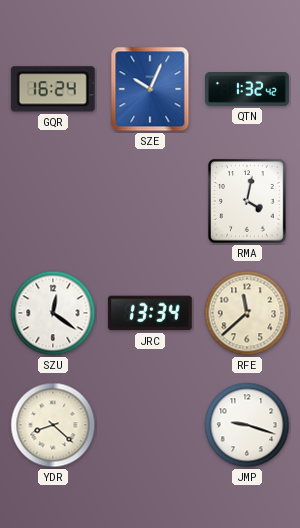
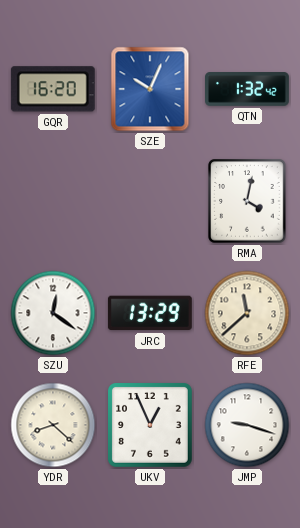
GQR: 16:24 -> 16:20 (53, 89)
JRC: 13:34 -> 13:29 (150, 313)
UKV: none -> 12:56 (150, 425)
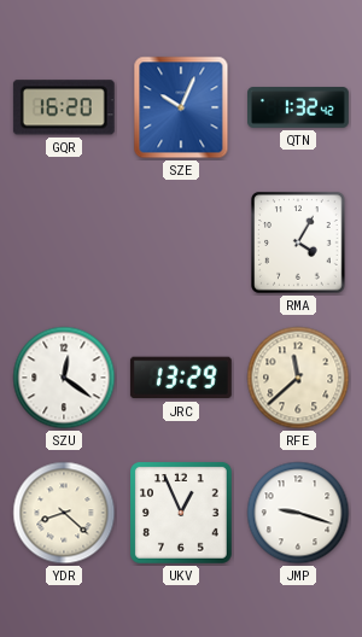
RMA: 4:02 -> 4:05 (298, 242)
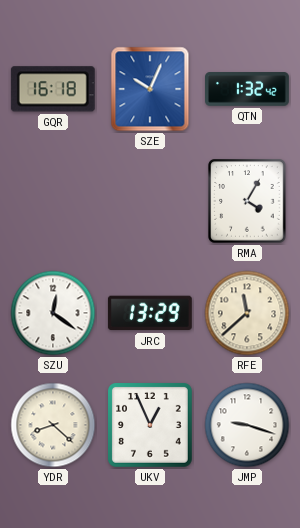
GQR: 16:20 -> 16:18 (53, 89)
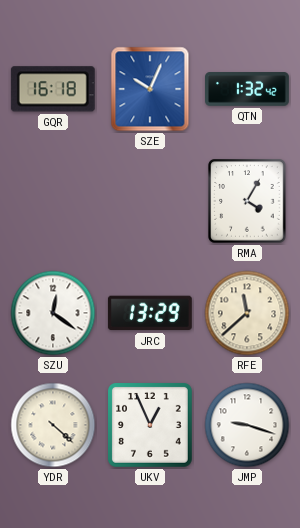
YDR: 8:22 -> 4:22 (53, 425)
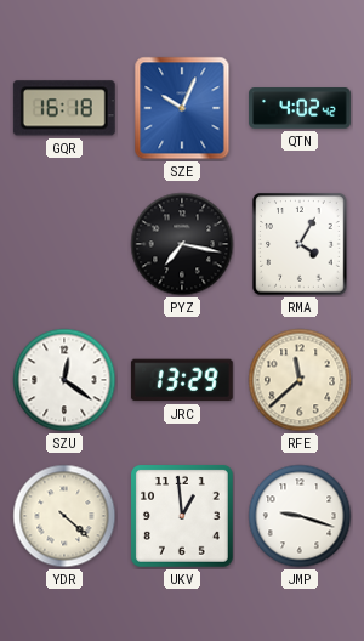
QTN: 1:32 -> 4:02 (300, 108)
PYZ: none -> 7:17 (182, 244)
UKV: 12:56 -> 12:59 (182, 516)
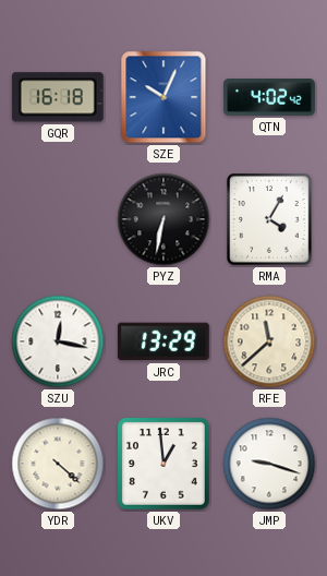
PYZ: 7:17 -> 6:32 (163, 219)
SZU: 12:21 -> 12:17 (58, 341)
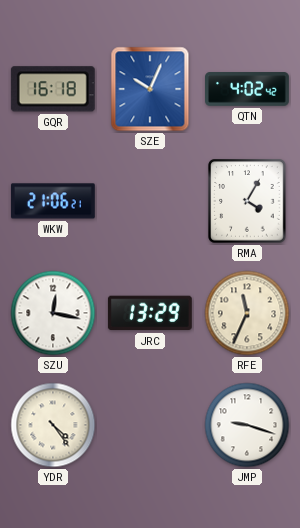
WKW: none -> 21:06 (53, 201)
PYZ: 6:32 -> none (163, 219)
RFE: 11:38 -> 11:34 (247, 313)
YDR: 4:22 -> 4:24 (53, 425)
UKV: 12:59 -> none (163, 464)
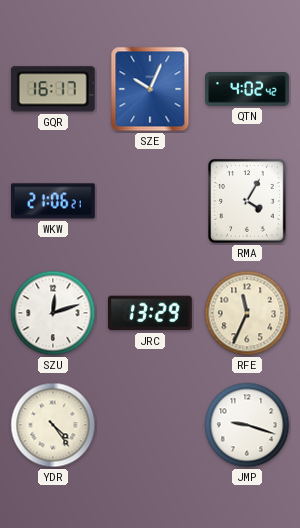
GQR: 16:18 -> 16:17 (53, 89)
SZU: 12:17 -> 12:12 (53, 313)
